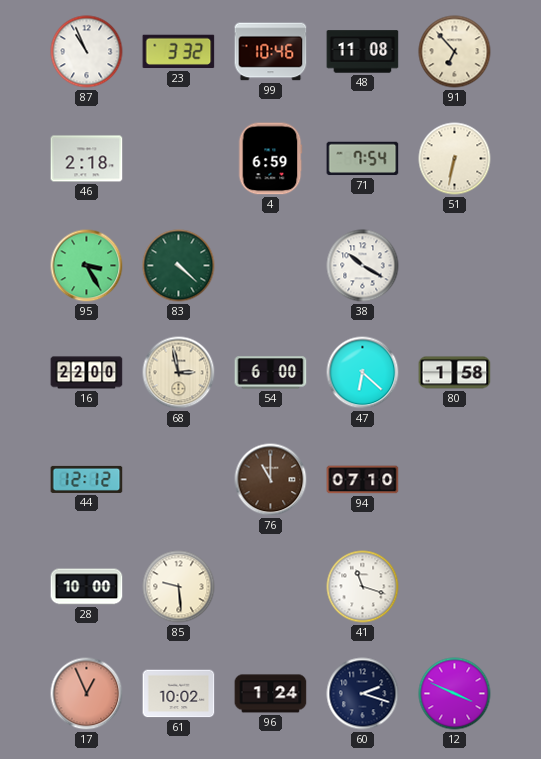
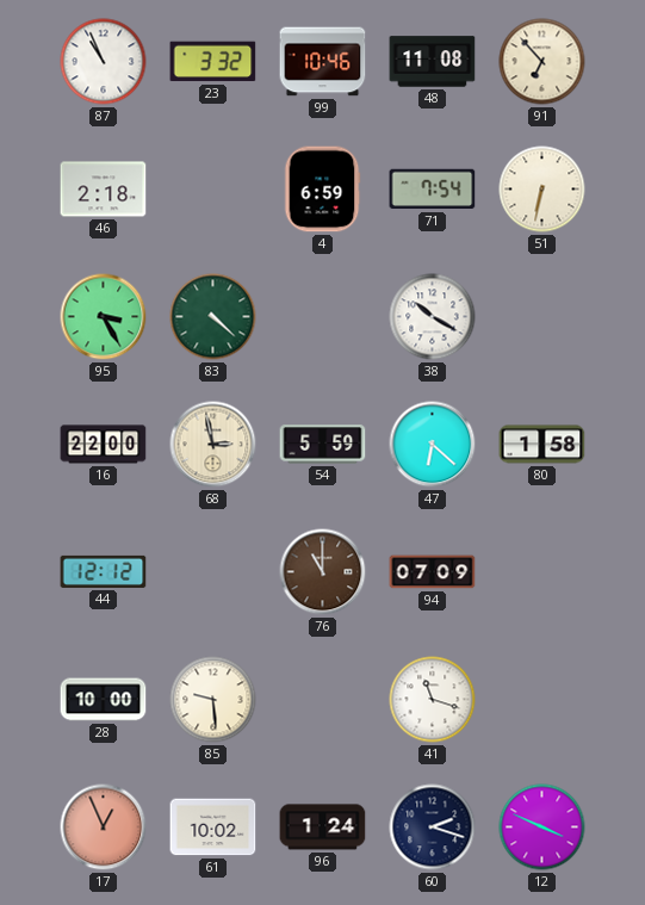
54: 6:00 -> 5:59 (323, 445)
94: 07:10 -> 07:09 (433, 572)
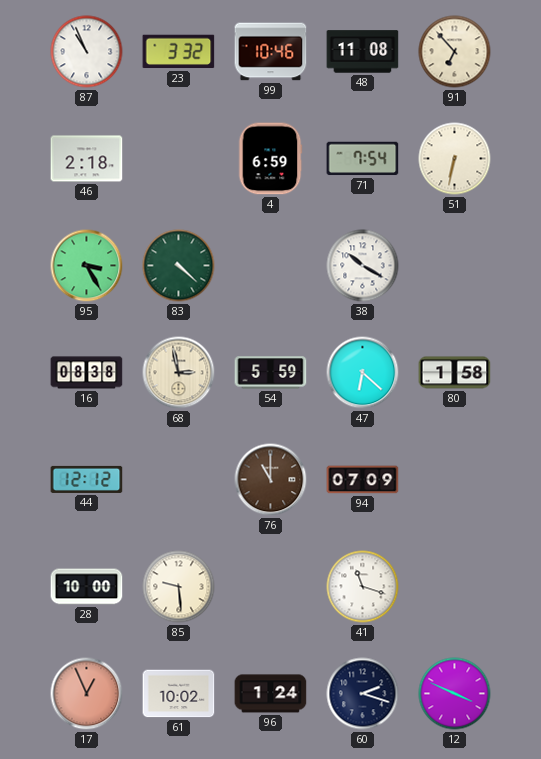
16: 22:00 -> 08:38 (87, 373)
